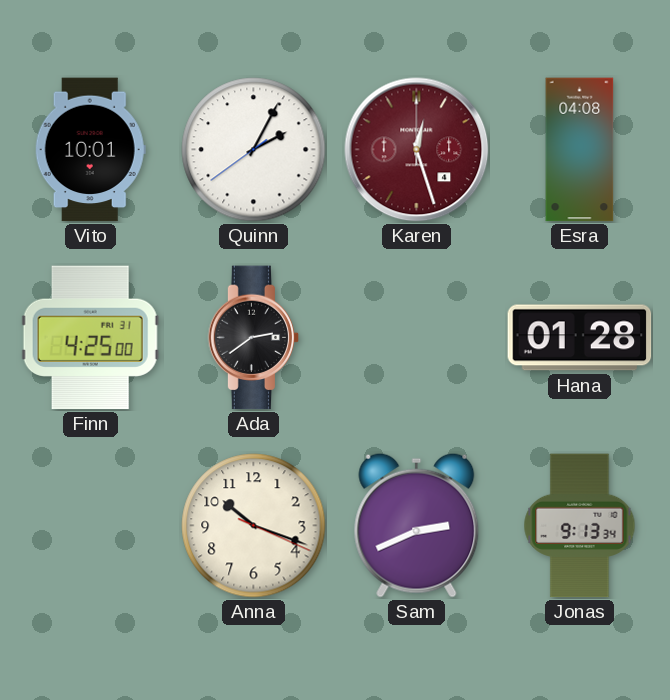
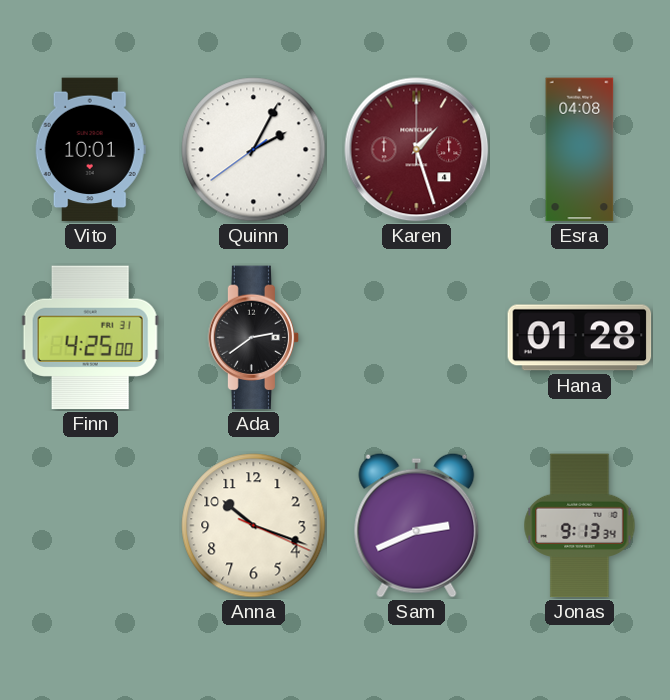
Karen: 12:27 -> 1:27 (417, 150)
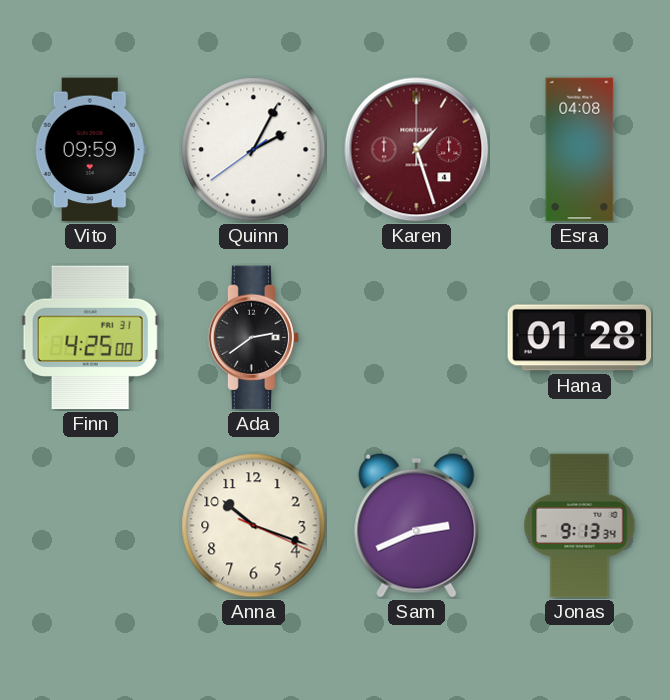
Vito: 10:01 -> 09:59 (90, 150)
